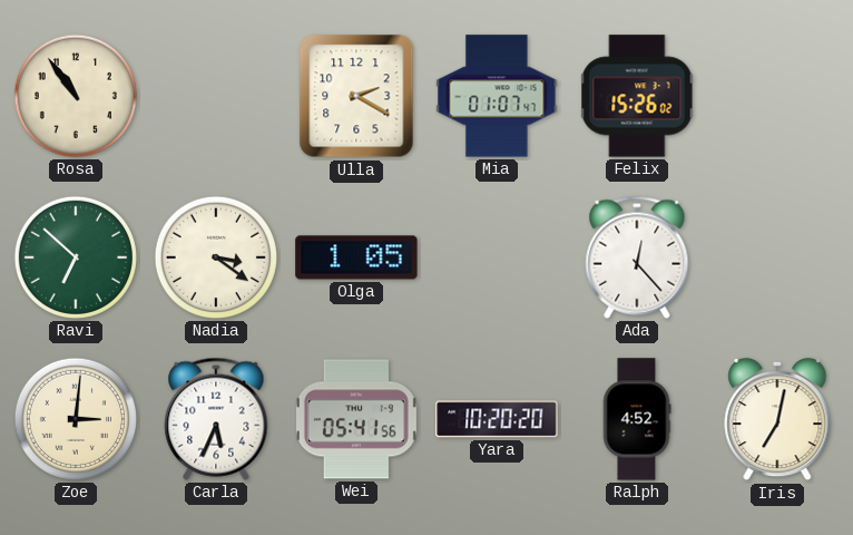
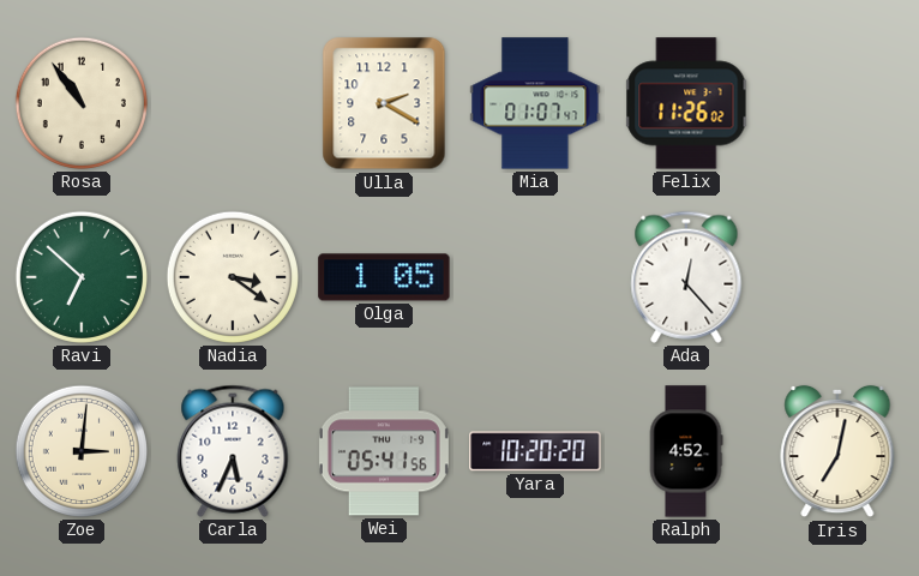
Felix: 15:26 -> 11:26 (686, 103)
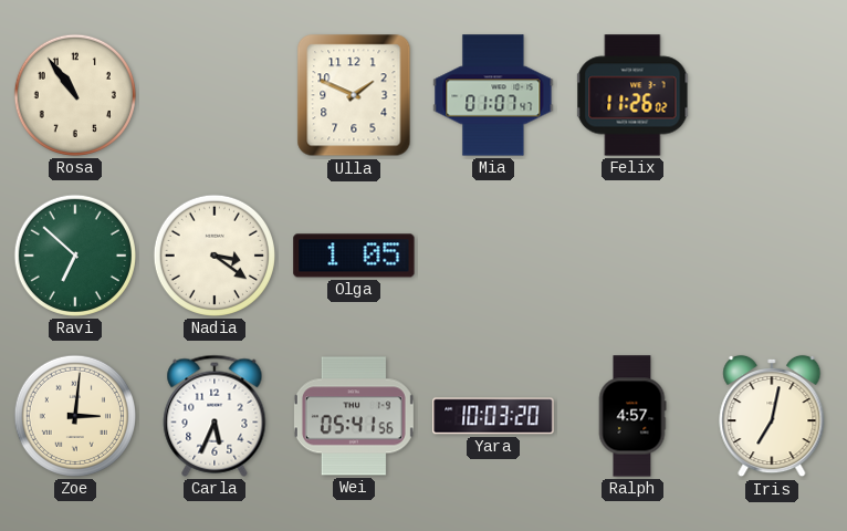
Ulla: 2:20 -> 1:49 (354, 95)
Ada: 12:23 -> none (686, 277)
Yara: 10:20 -> 10:03 (493, 416)
Ralph: 4:52 -> 4:57 (632, 416)
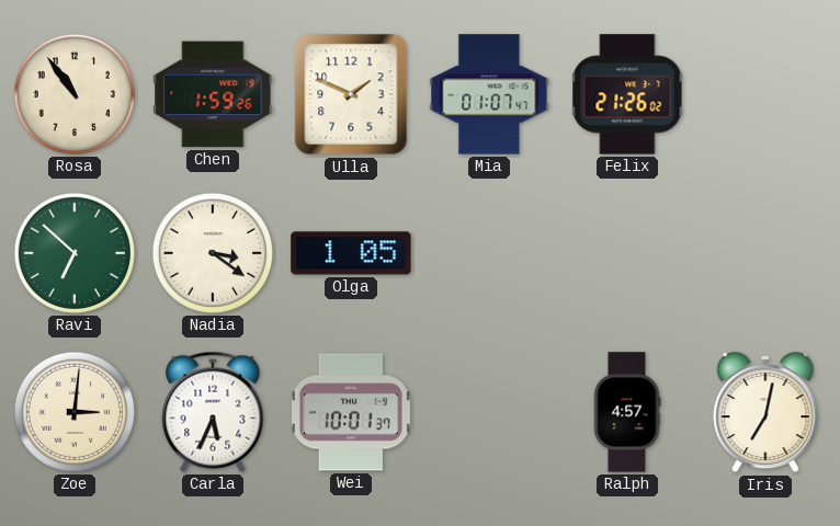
Chen: none -> 1:59 (213, 94)
Felix: 11:26 -> 21:26 (627, 94)
Wei: 05:41 -> 10:01 (351, 412)
Yara: 10:03 -> none (493, 416)
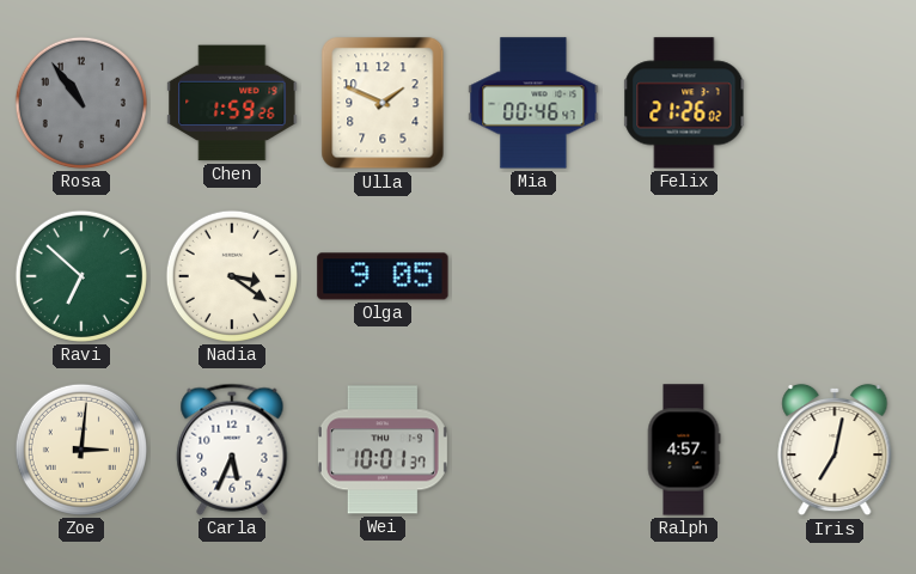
Rosa dial: cream -> grey (81, 103)
Mia: 01:07 -> 00:46 (533, 103)
Olga: 1:05 -> 9:05 (383, 276)
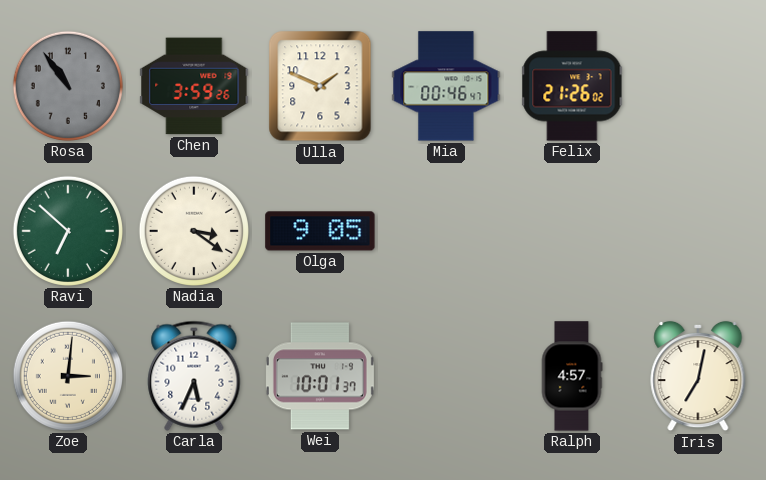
Chen: 1:59 -> 3:59 (194, 86)
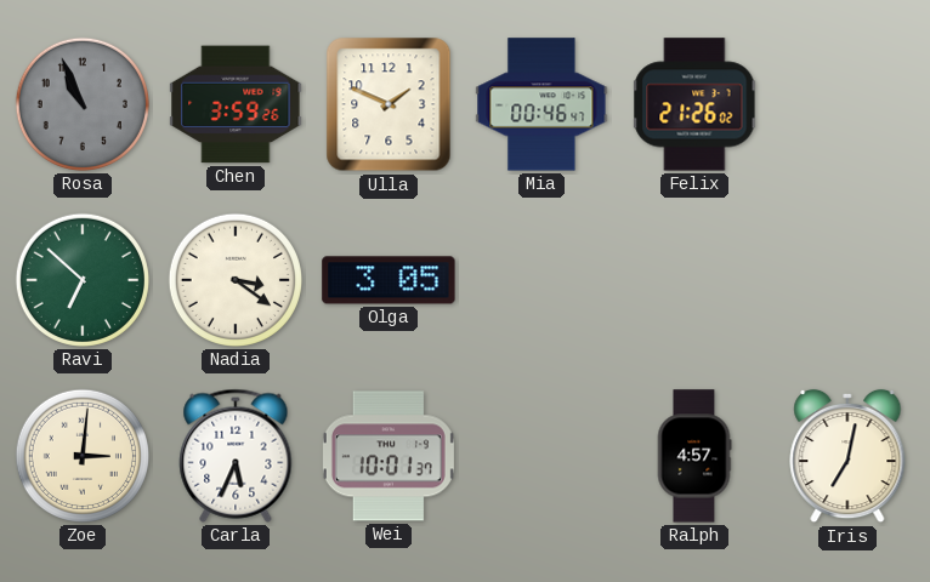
Rosa: 10:54 -> 10:56 (83, 104)
Olga: 9:05 -> 3:05 (389, 280)
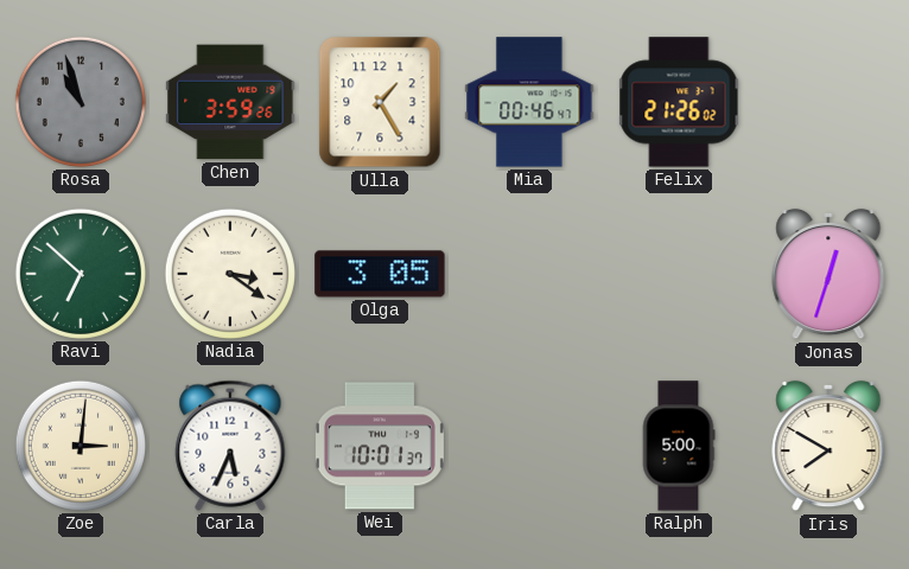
Rosa: 10:56 -> 10:57 (81, 102)
Ulla: 1:49 -> 1:25 (380, 102)
Jonas: none -> 12:33 (828, 274)
Ralph: 4:57 -> 5:00 (679, 446)
Iris: 7:02 -> 7:50 (828, 446)
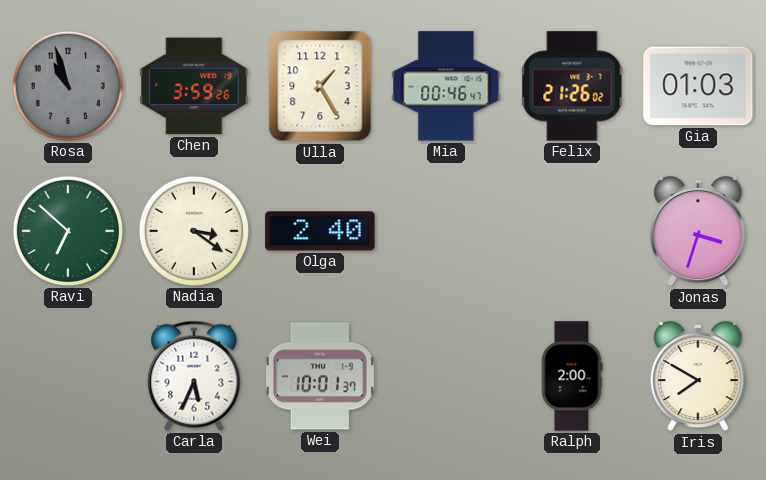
Gia: none -> 01:03 (698, 86)
Olga: 3:05 -> 2:40 (320, 231)
Jonas: 12:33 -> 3:33 (698, 231)
Zoe: 3:01 -> none (81, 446)
Ralph: 5:00 -> 2:00 (572, 376)
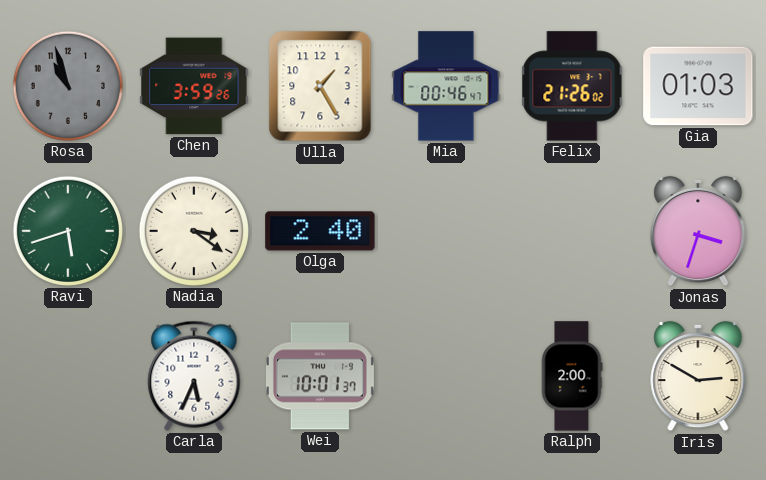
Ravi: 6:52 -> 5:42 (68, 231)
Iris: 7:50 -> 2:50 (698, 376)
